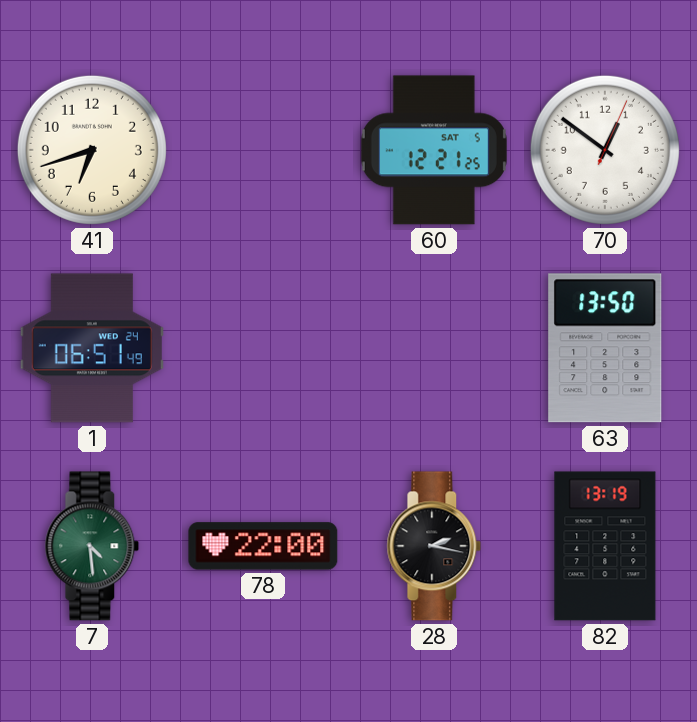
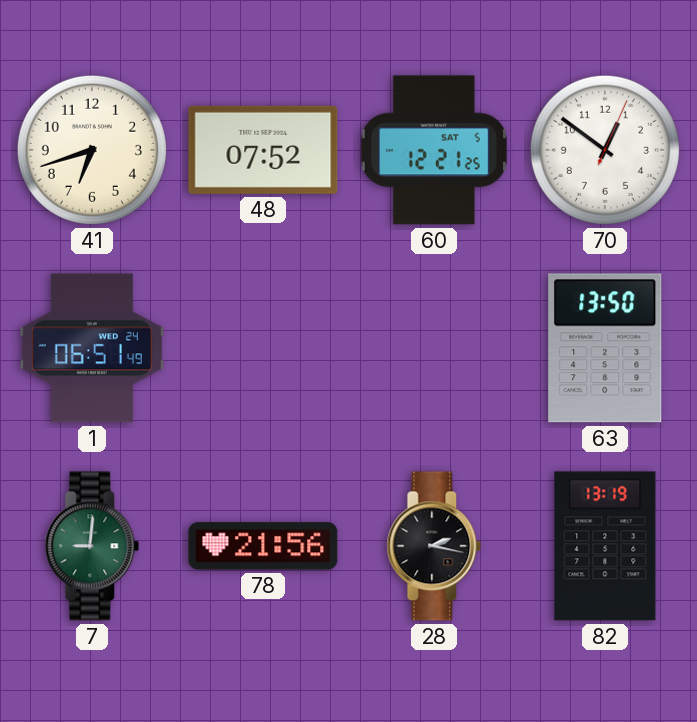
48: none -> 07:52 (263, 150)
7: 4:29 -> 9:01 (92, 546)
78: 22:00 -> 21:56 (263, 546)
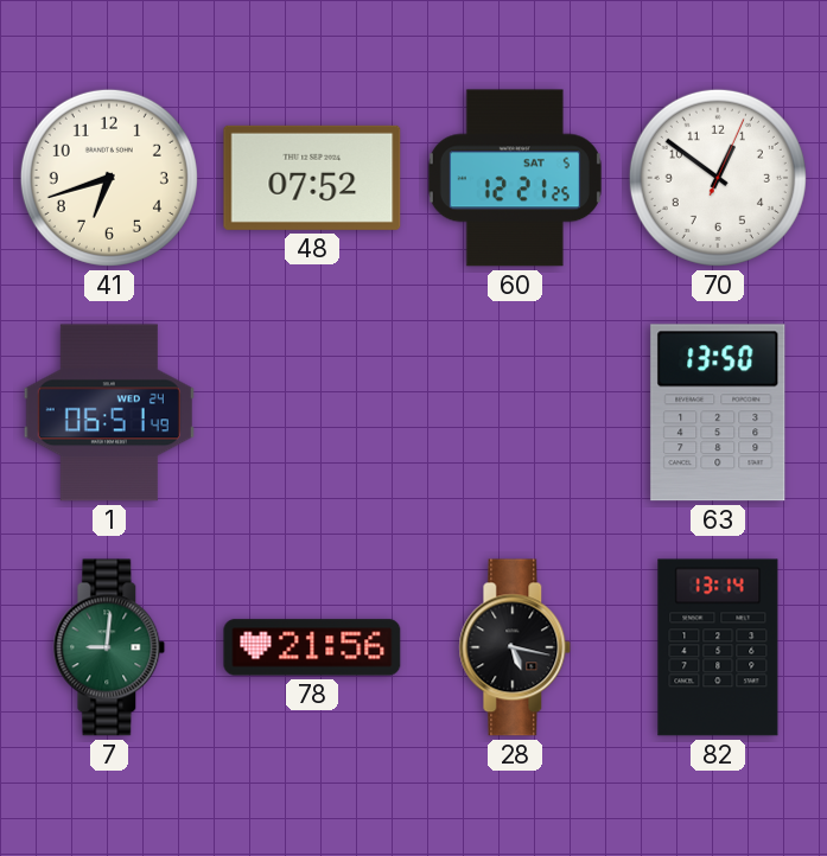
28: 2:17 -> 5:17 (515, 647)
82: 13:19 -> 13:14 (718, 647)
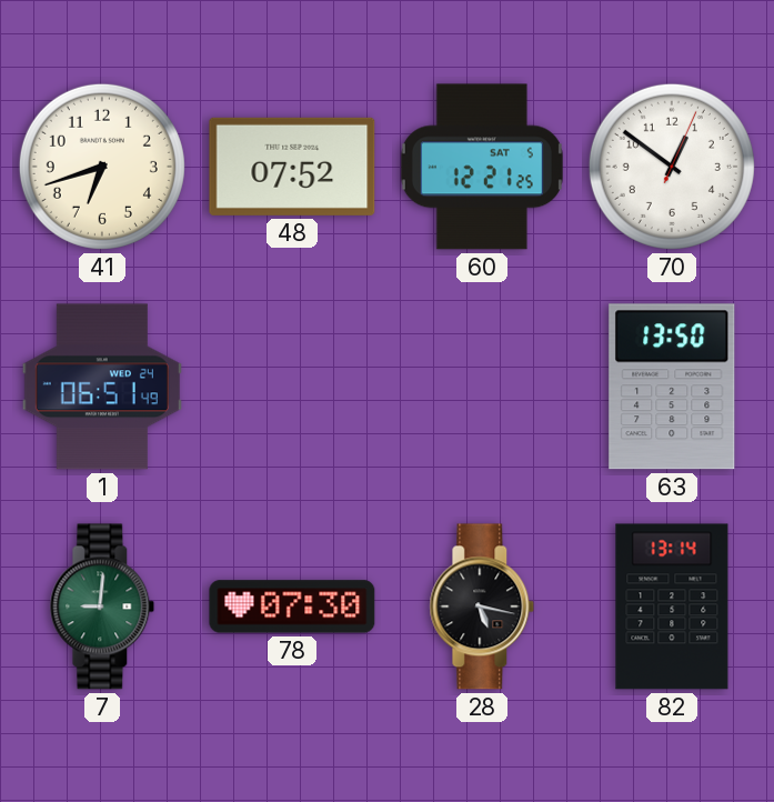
78: 21:56 -> 07:30 (292, 606)
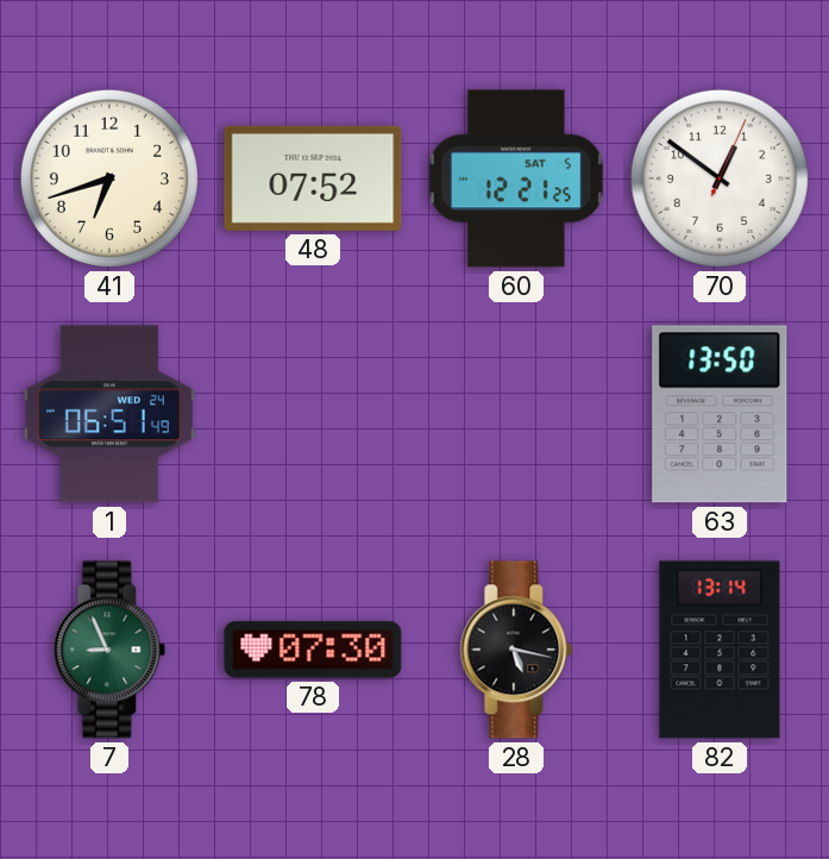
7: 9:01 -> 8:56 (109, 650)
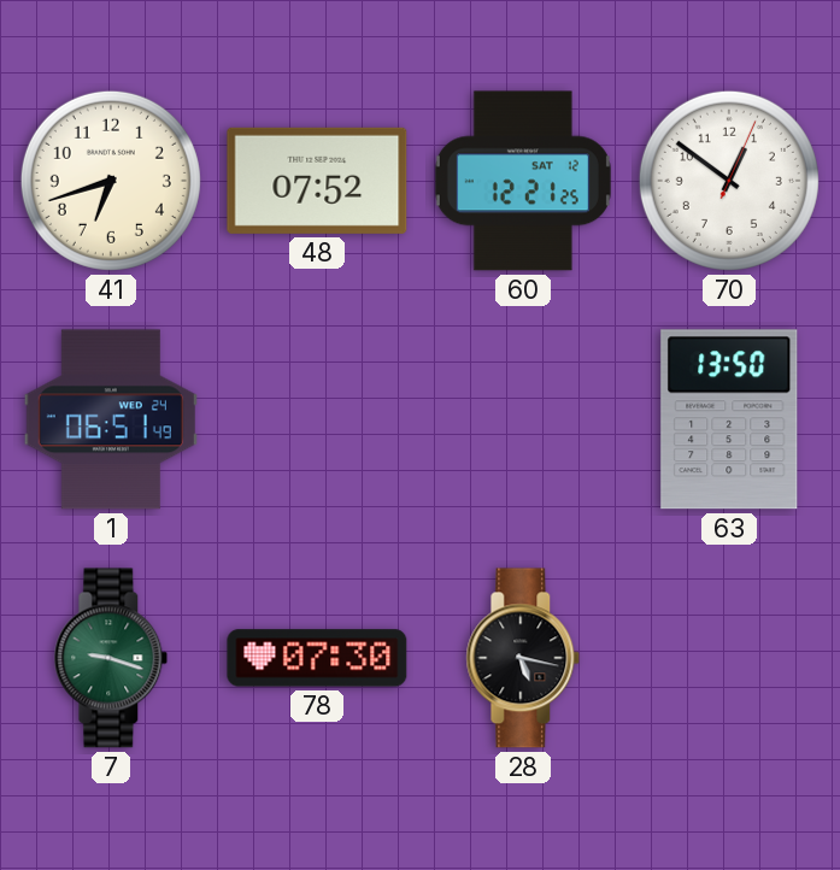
60 date: SAT 5 -> SAT 12 (523, 181)
7: 8:56 -> 9:18 (111, 658)
82: 13:14 -> none (720, 650)
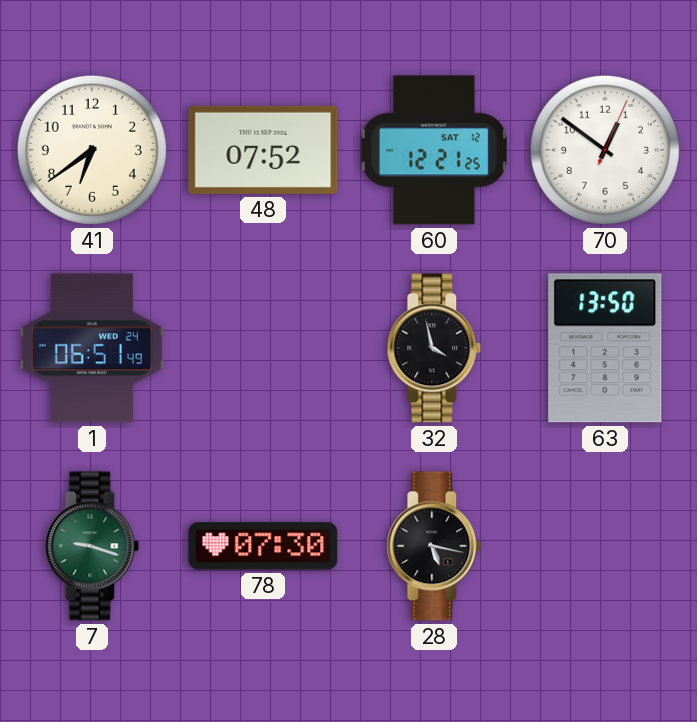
41: 6:42 -> 6:39 (92, 150)
32: none -> 3:58 (434, 348)
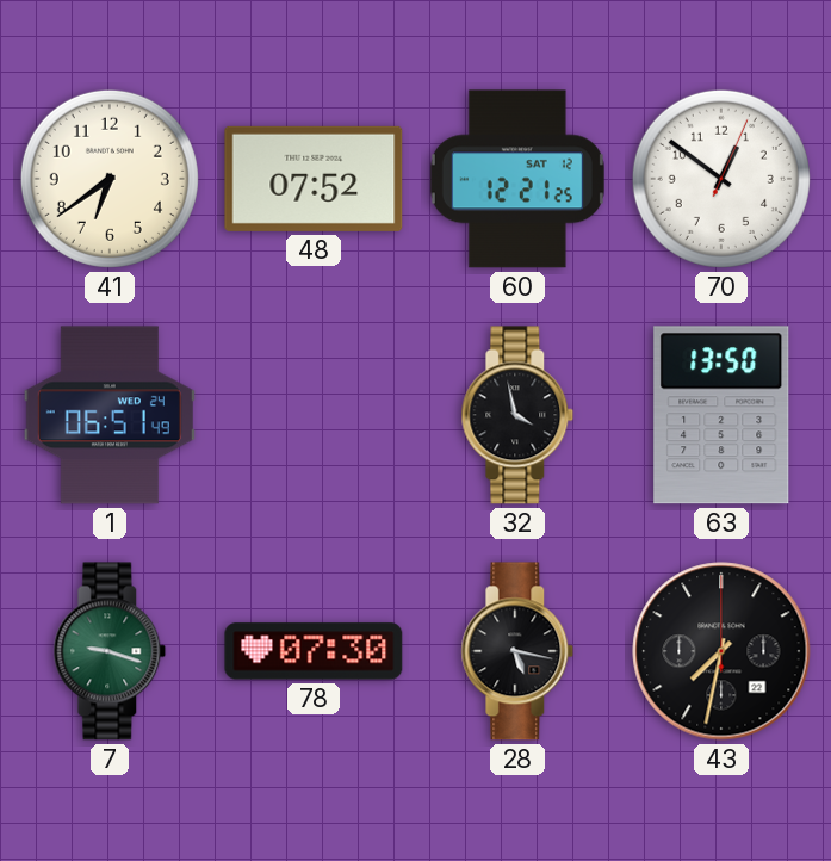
43: none -> 7:32 (721, 651)
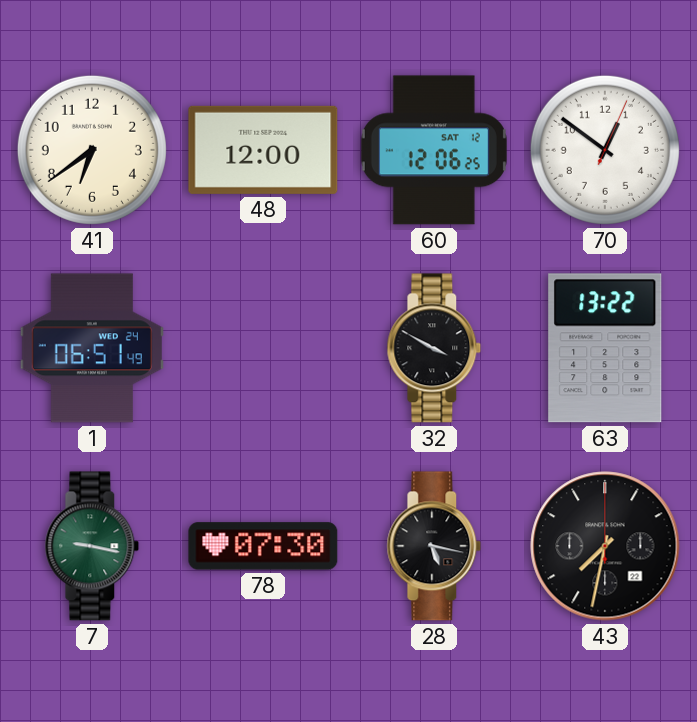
48: 07:52 -> 12:00 (263, 150)
60: 12:21 -> 12:06 (434, 150)
32: 3:58 -> 3:50 (434, 348)
63: 13:50 -> 13:22 (605, 348)
7: 9:18 -> 9:17 (92, 546)
